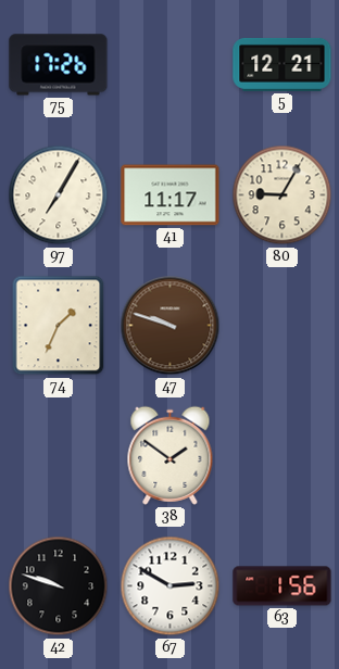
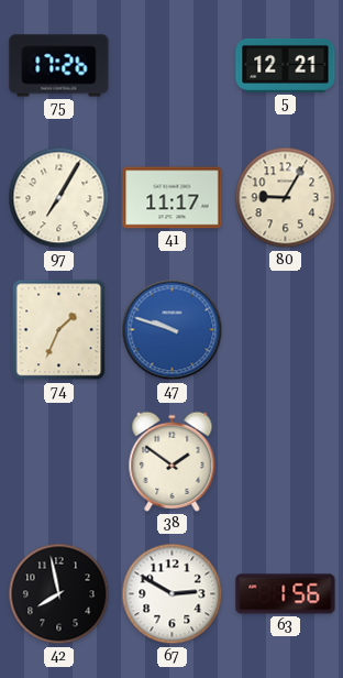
47 dial: brown -> blue (173, 330)
42: 9:48 -> 7:58 (59, 594)
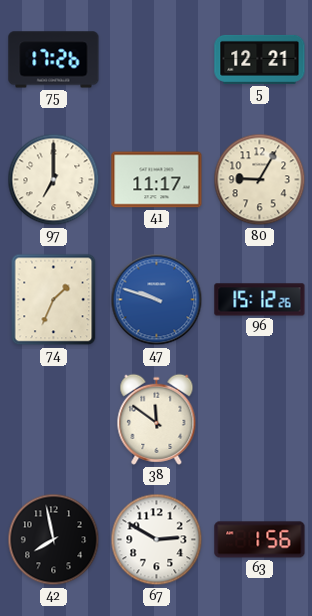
97: 7:05 -> 7:00 (54, 180)
96: none -> 15:12 (260, 300)
38: 1:51 -> 11:51 (157, 419)
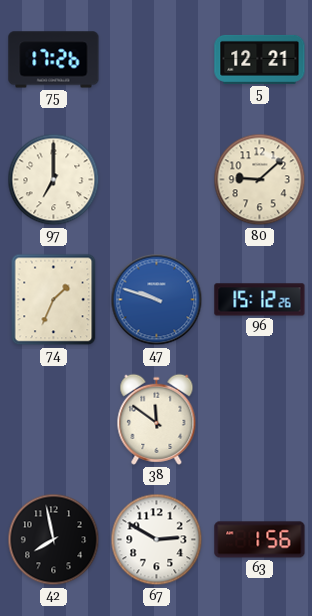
41: 11:17 -> none (157, 180)
80: 9:05 -> 9:08 (260, 180)
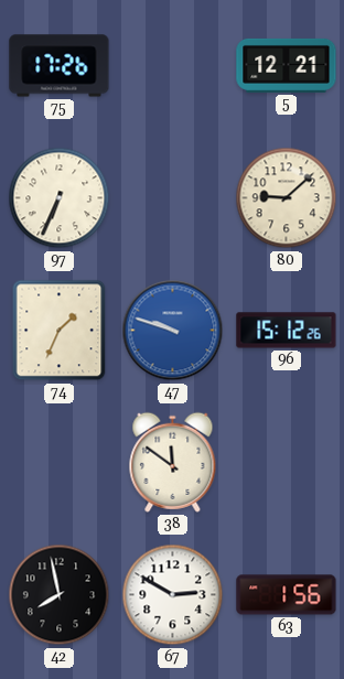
97: 7:00 -> 6:34 (60, 198)
